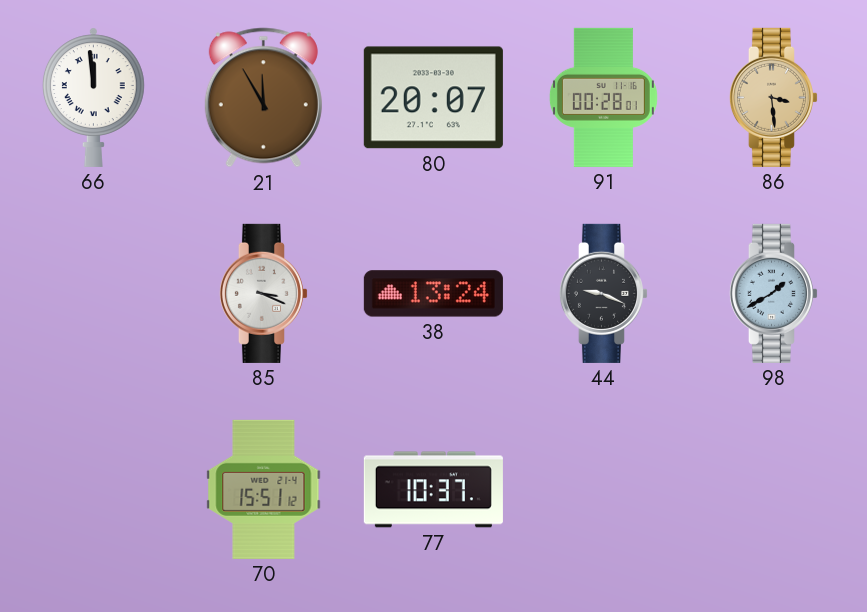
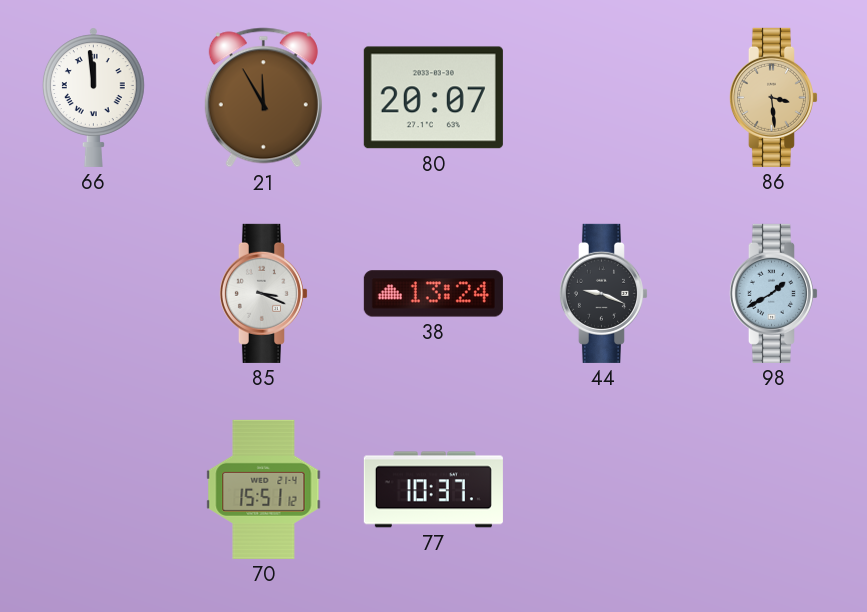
91: 00:28 -> none (603, 97)
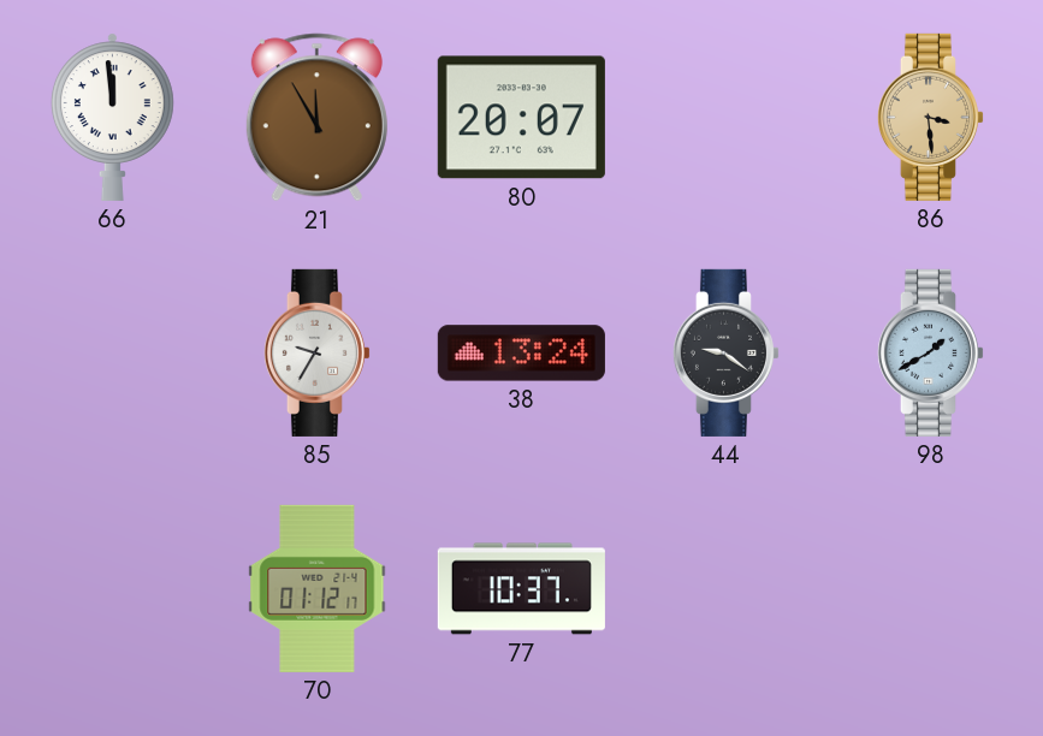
85: 3:19 -> 9:35 (316, 352)
44: 9:19 -> 9:21 (725, 352)
70: 15:51 -> 01:12 (318, 588)
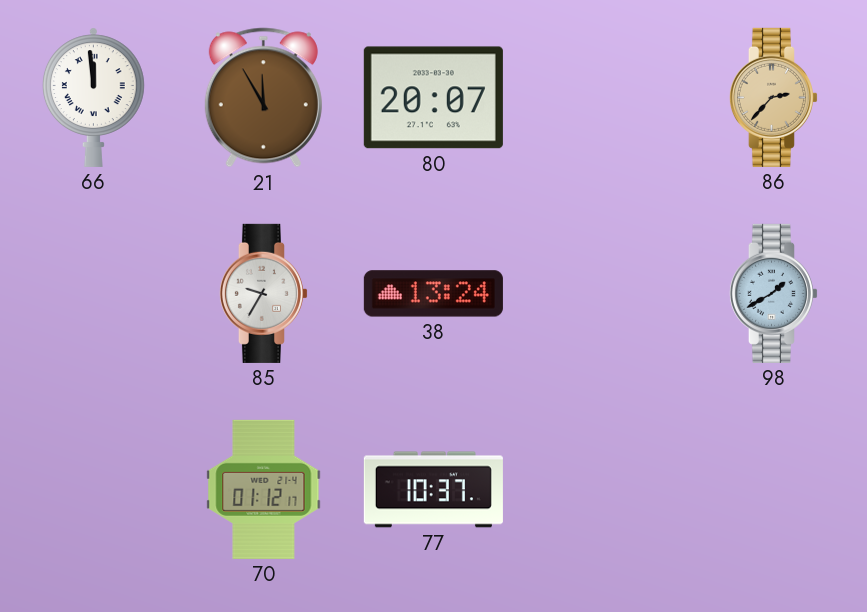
86: 3:29 -> 2:37 (773, 97)
44: 9:21 -> none (725, 352)
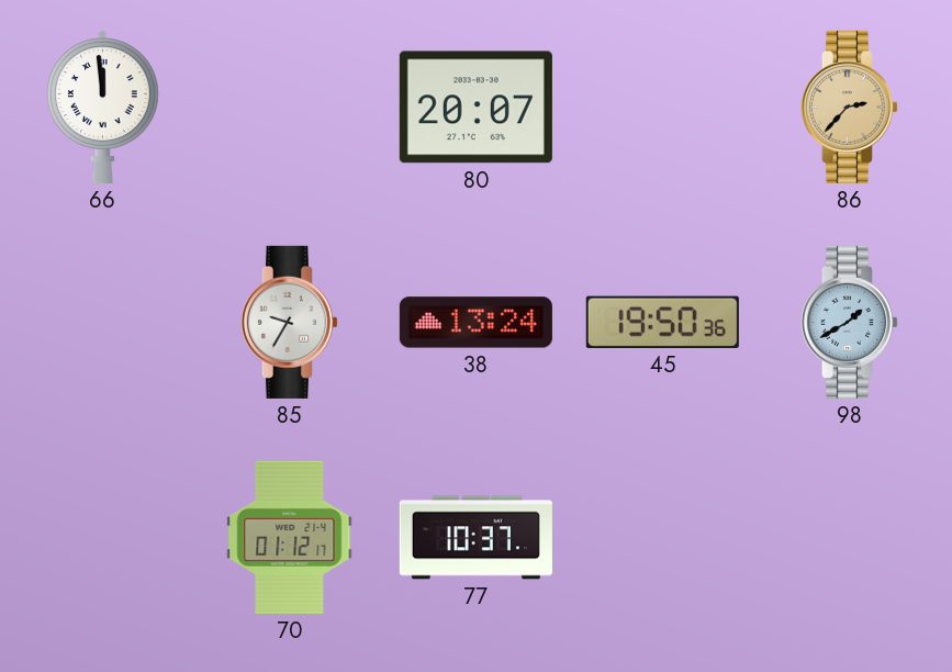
21: 11:55 -> none (263, 98)
45: none -> 19:50 (662, 322)
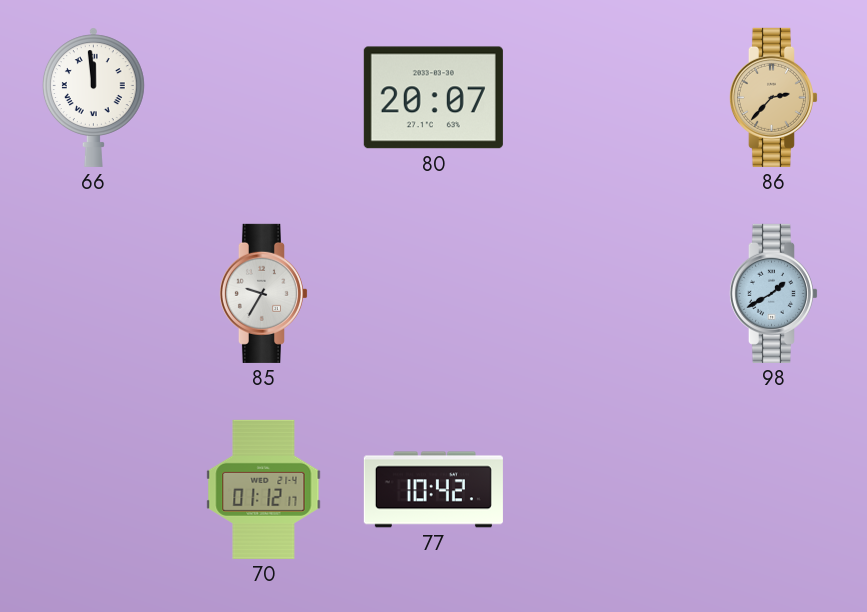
38: 13:24 -> none (475, 323)
45: 19:50 -> none (662, 322)
77: 10:37 -> 10:42 (433, 490)
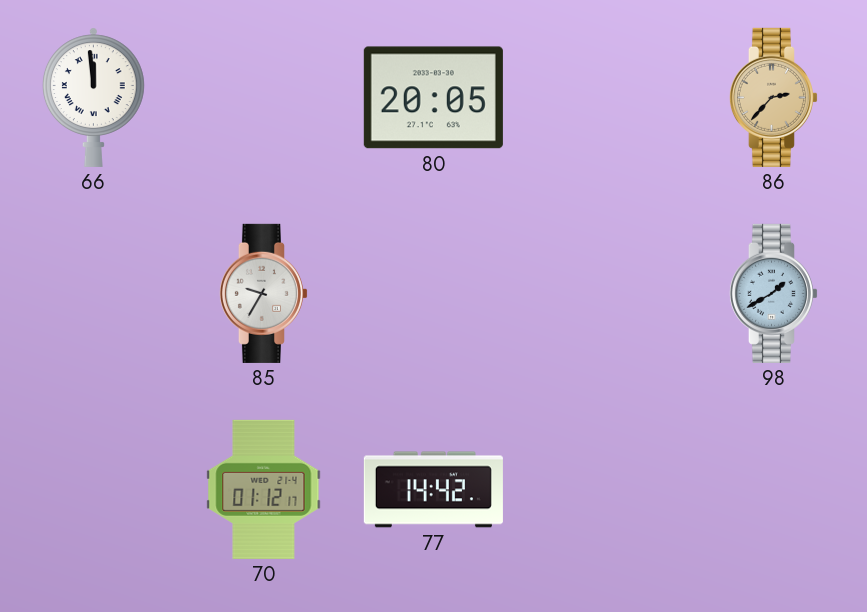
80: 20:07 -> 20:05 (433, 98)
77: 10:42 -> 14:42 (433, 490)
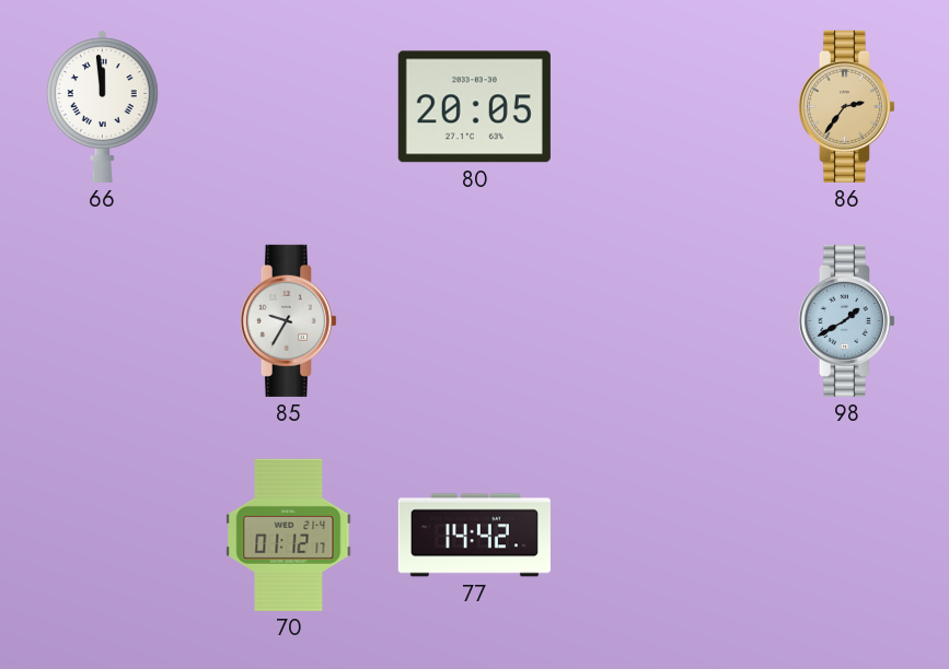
86: 2:37 -> 2:36 (846, 106)
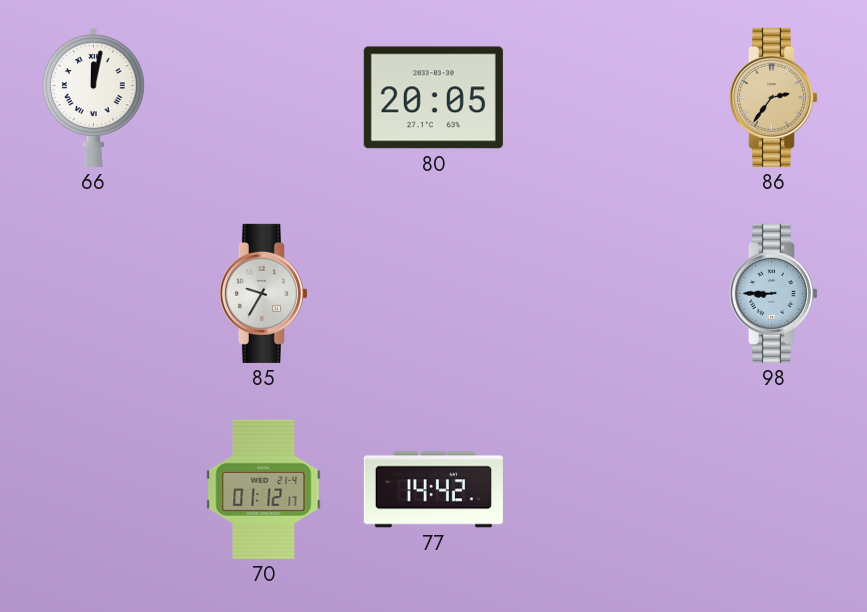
66: 11:59 -> 12:02 (93, 97)
98: 1:40 -> 8:45 (773, 293)
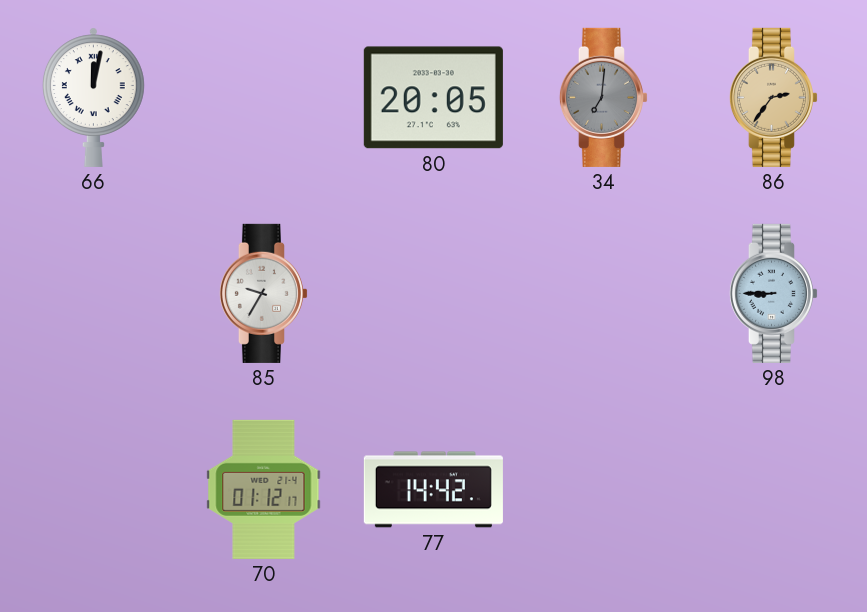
34: none -> 7:01 (603, 97)
